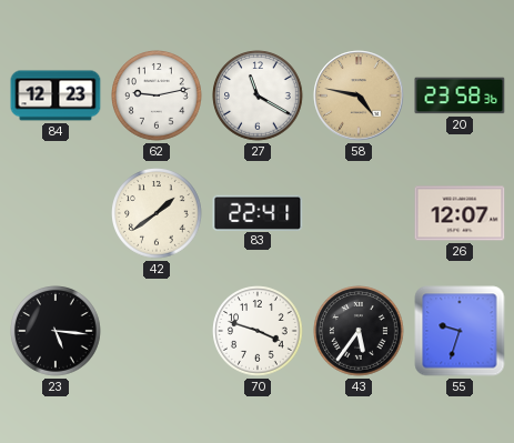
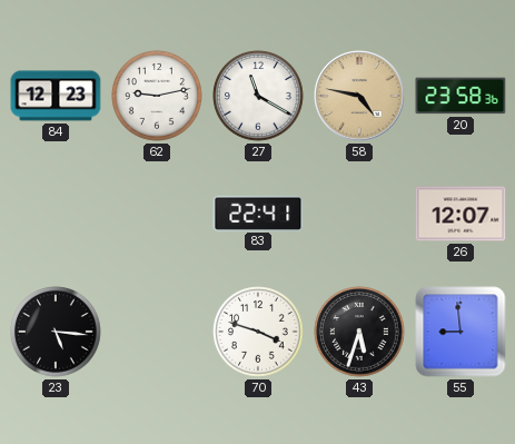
42: 1:39 -> none (157, 213)
43: 5:36 -> 5:33 (359, 332)
55: 9:33 -> 8:59 (460, 332)
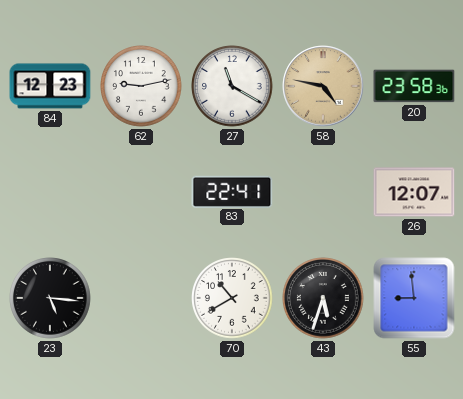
70: 3:48 -> 10:40 (232, 298)
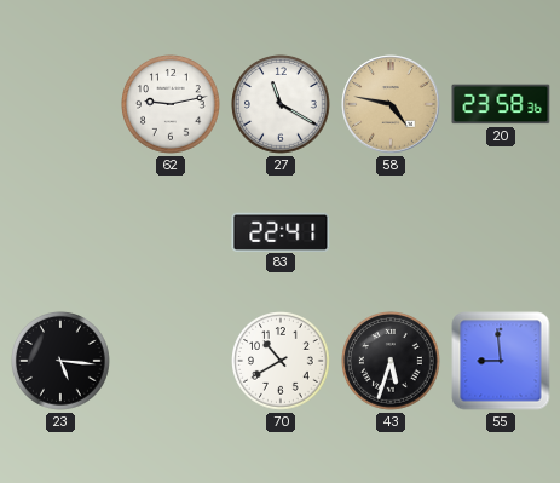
84: 12:23 -> none (50, 86)
26: 12:07 -> none (414, 192)
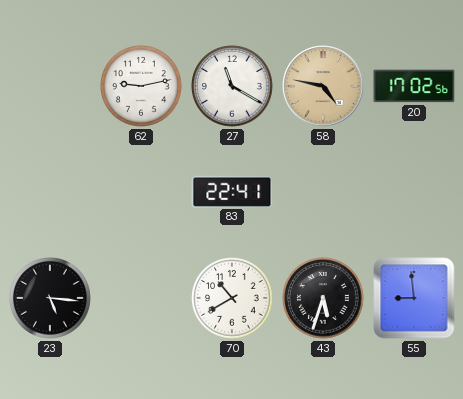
20: 23:58 -> 17:02 (414, 86)
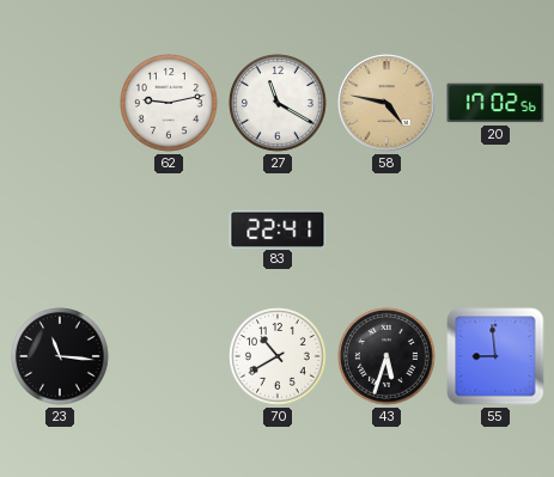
23: 5:16 -> 11:16 (60, 356)
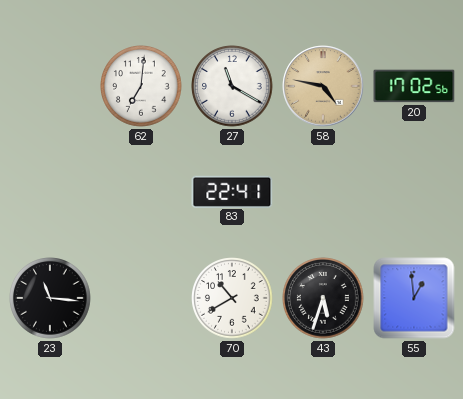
62: 9:13 -> 7:01 (141, 86)
55: 8:59 -> 12:59 (414, 298)
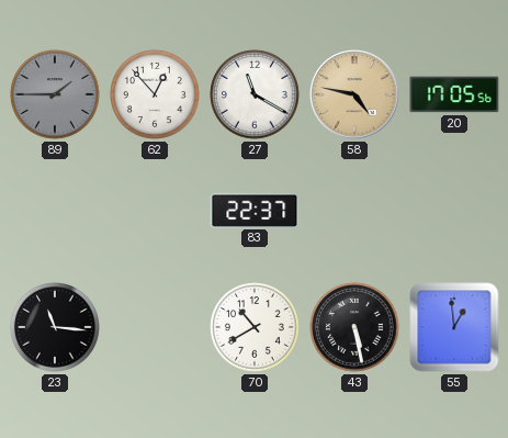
89: none -> 1:45 (55, 94)
62: 7:01 -> 12:53 (155, 94)
20: 17:02 -> 17:05 (454, 94)
83: 22:41 -> 22:37 (255, 210)
43: 5:33 -> 5:28 (354, 327)
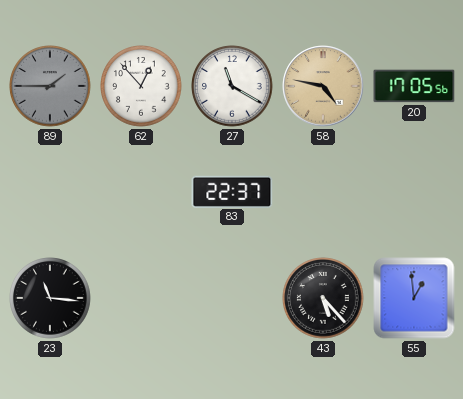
70: 10:40 -> none (255, 327)
43: 5:28 -> 5:23 (323, 298)
